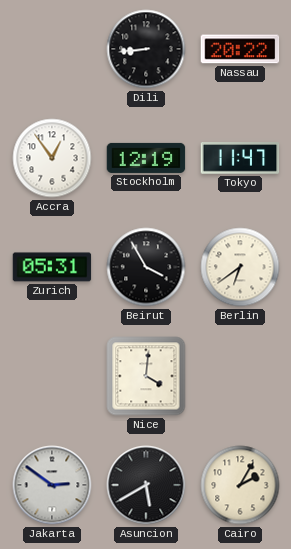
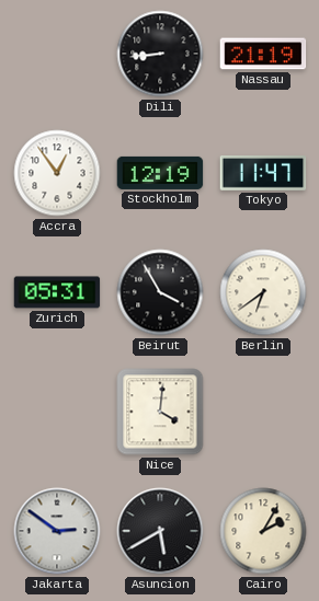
Nassau: 20:22 -> 21:19 (263, 54)
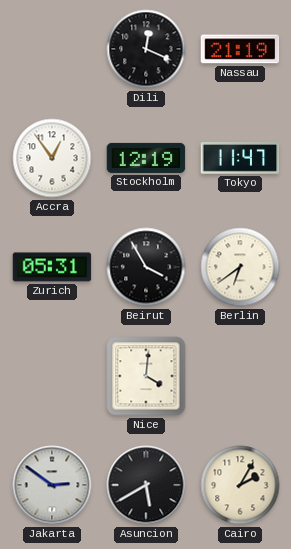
Dili: 8:44 -> 12:19 (146, 49)
